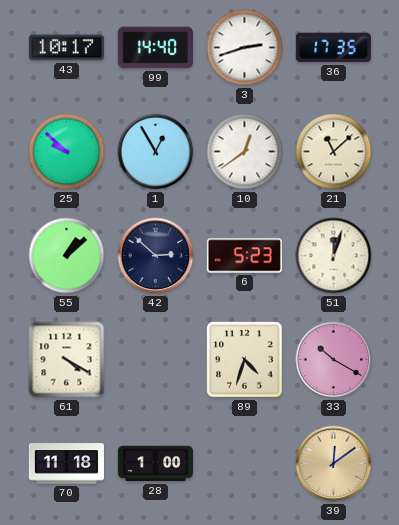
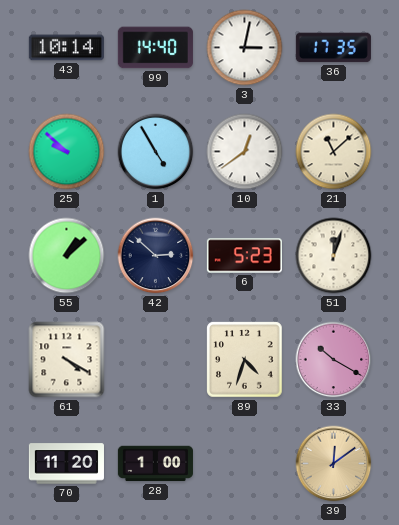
43: 10:17 -> 10:14 (66, 48)
3: 2:42 -> 3:02 (245, 48)
1: 12:55 -> 4:55 (156, 152)
70: 11:18 -> 11:20 (66, 464)
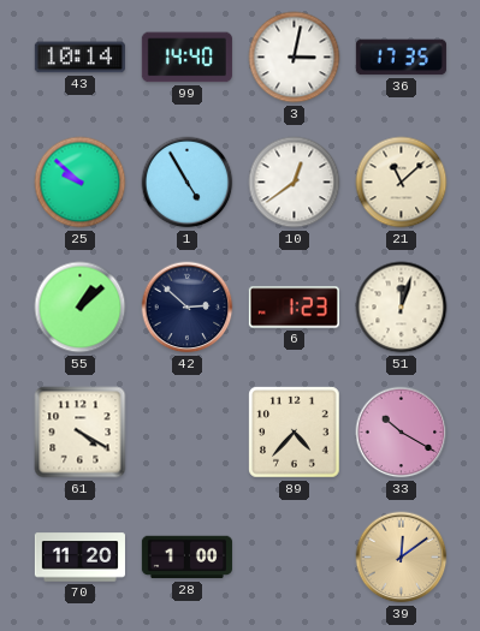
6: 5:23 -> 1:23 (294, 308)
89: 4:33 -> 4:37 (295, 433)
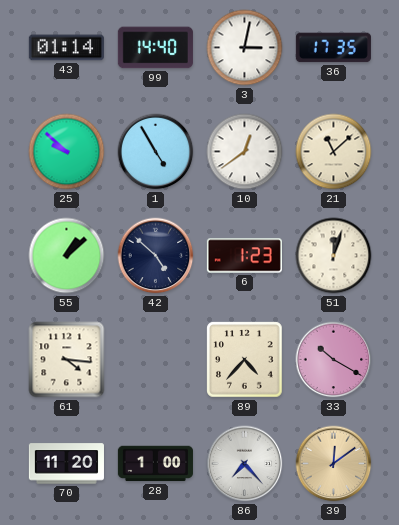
43: 10:14 -> 01:14 (66, 48)
42: 2:52 -> 4:52 (156, 256)
61: 4:20 -> 4:16 (67, 360)
86: none -> 7:23 (245, 464)
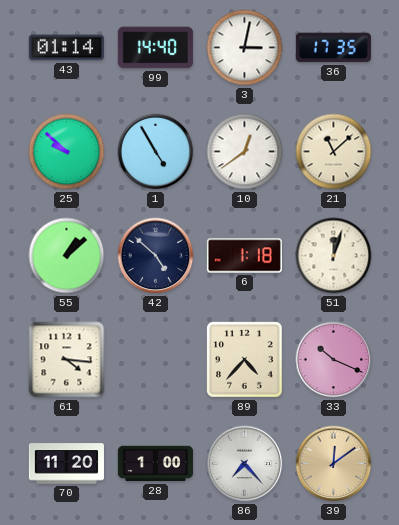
6: 1:23 -> 1:18 (244, 256)
33: 10:20 -> 10:19 (334, 360)
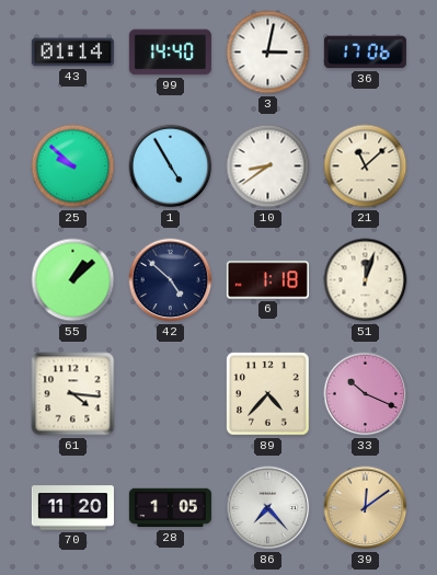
36: 17:35 -> 17:06 (365, 53)
10: 12:39 -> 8:39 (268, 166)
28: 1:00 -> 1:05 (170, 508)
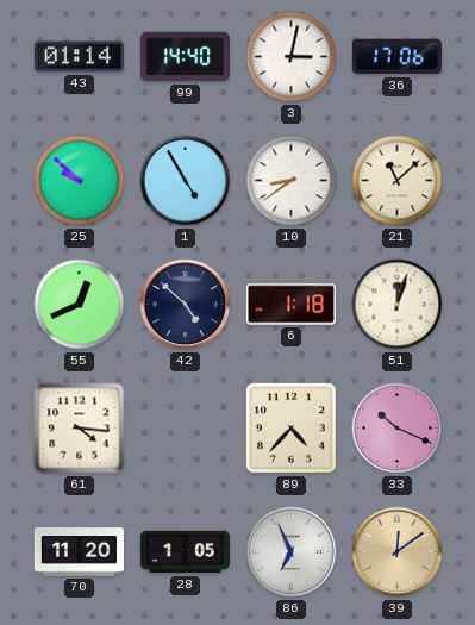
55: 1:08 -> 12:41 (80, 305)
86: 7:23 -> 6:56 (292, 552)
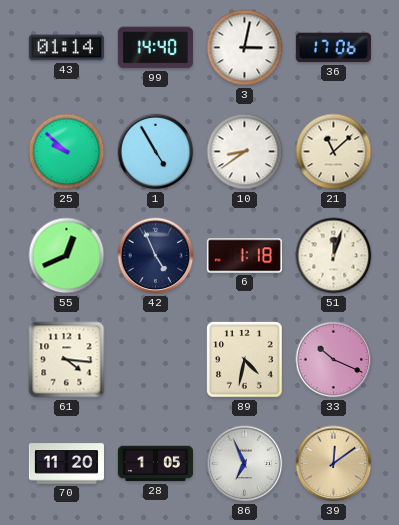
42: 4:52 -> 4:56 (156, 256)
89: 4:37 -> 4:32 (245, 360)
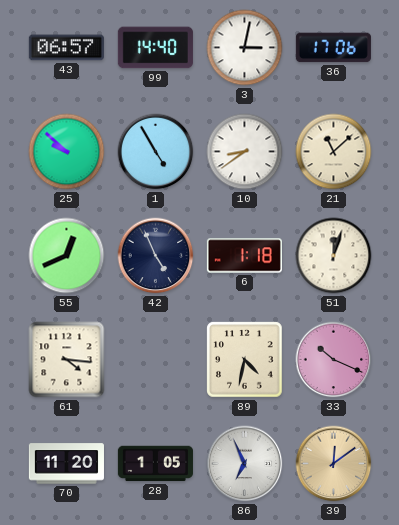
43: 01:14 -> 06:57 (66, 48)
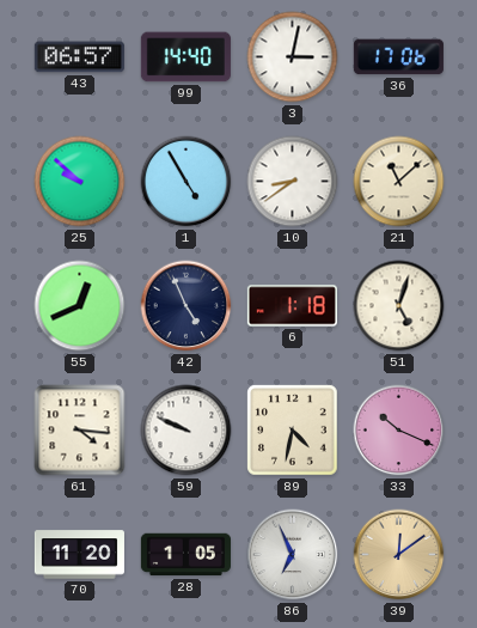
51: 12:03 -> 5:03 (399, 306)
59: none -> 9:49 (186, 431)
